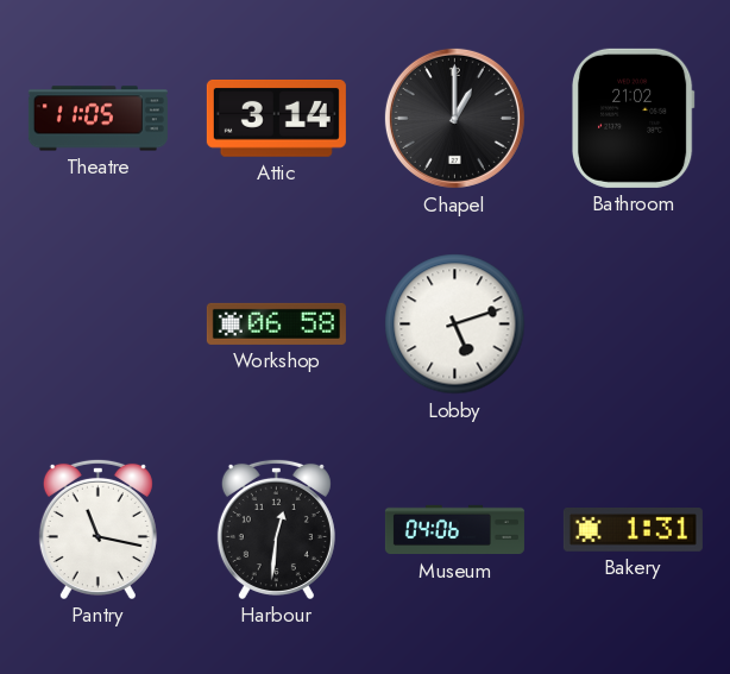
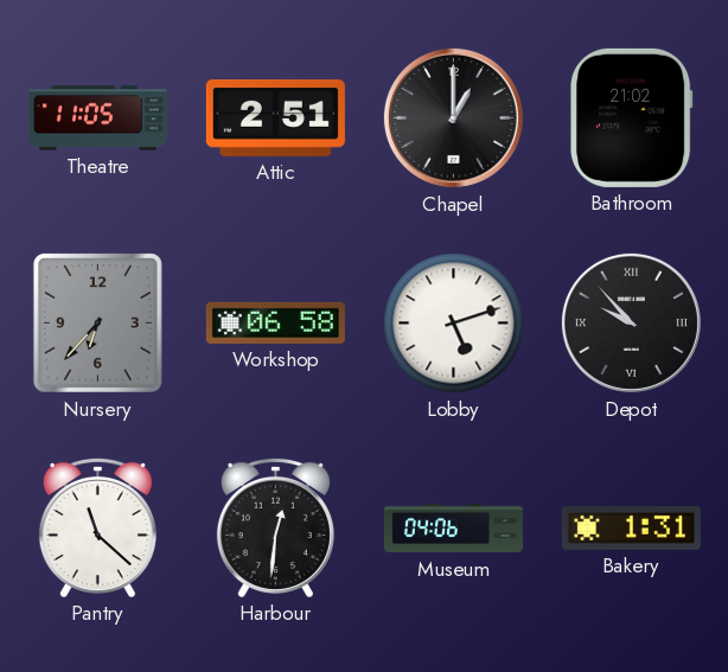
Attic: 3:14 -> 2:51 (275, 119)
Nursery: none -> 6:37 (97, 322)
Depot: none -> 9:53 (631, 322)
Pantry: 11:17 -> 11:22 (97, 527)
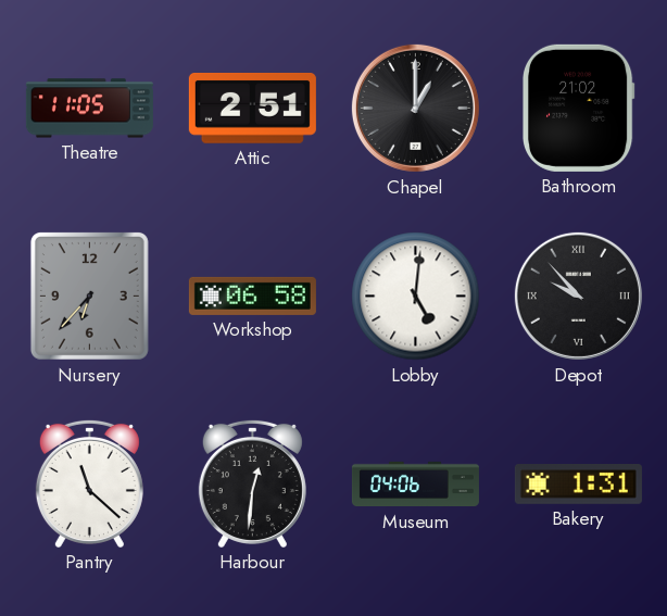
Lobby: 5:12 -> 5:01 (416, 297)
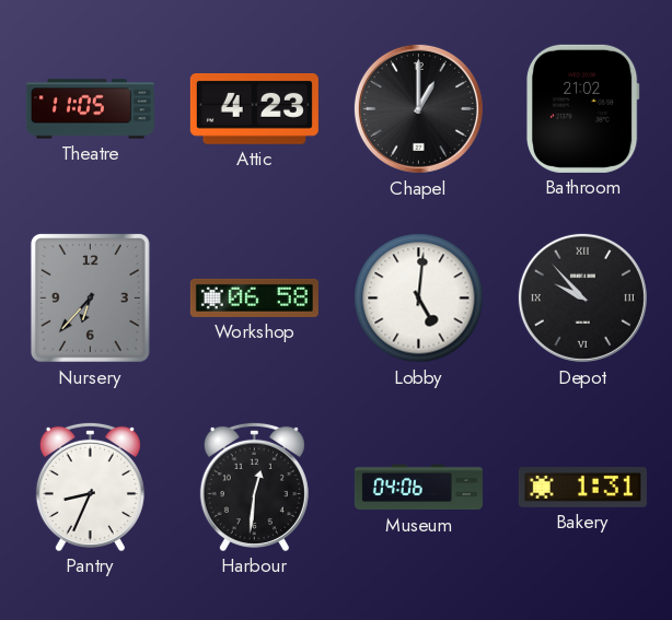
Attic: 2:51 -> 4:23 (254, 109)
Pantry: 11:22 -> 8:34 (90, 487)
